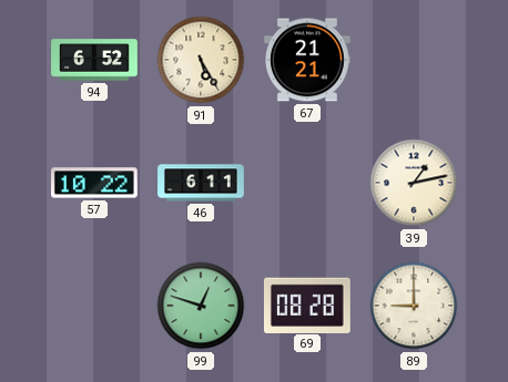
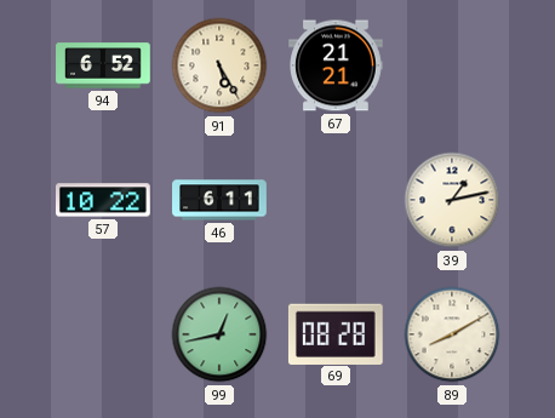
99: 12:48 -> 12:43 (219, 334)
89: 9:00 -> 8:10 (452, 334)
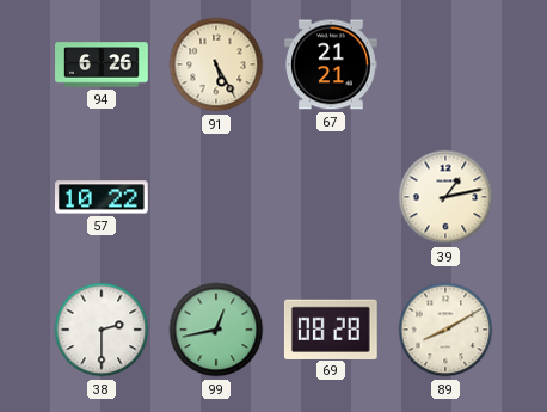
94: 6:52 -> 6:26 (102, 64)
46: 6:11 -> none (219, 200)
38: none -> 2:30 (102, 330)
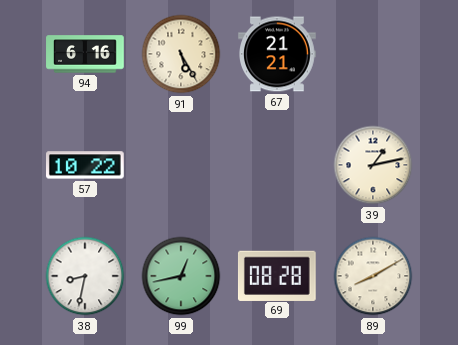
94: 6:26 -> 6:16 (85, 54)
38: 2:30 -> 8:32 (85, 276)
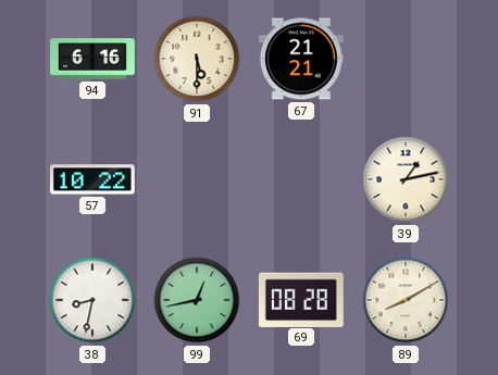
91: 5:25 -> 5:30 (197, 59)
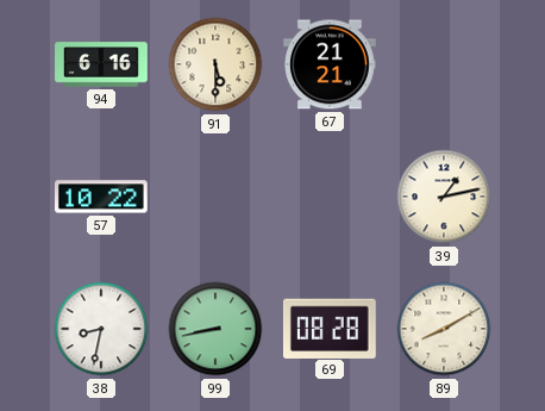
99: 12:43 -> 8:43 (215, 329)
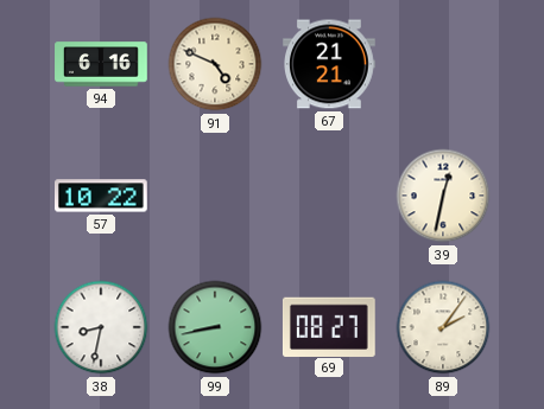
91: 5:30 -> 4:49 (215, 64)
39: 1:13 -> 12:32 (443, 196)
69: 08:28 -> 08:27 (329, 326)
89: 8:10 -> 2:06 (443, 327)
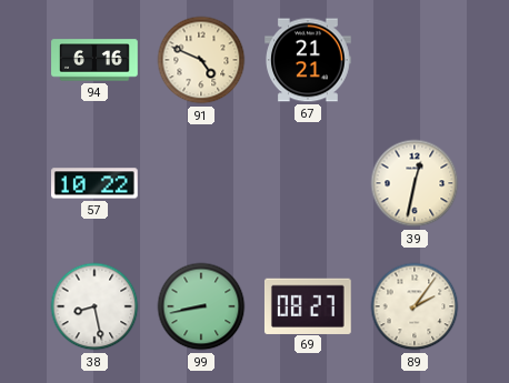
38: 8:32 -> 8:28 (94, 306)
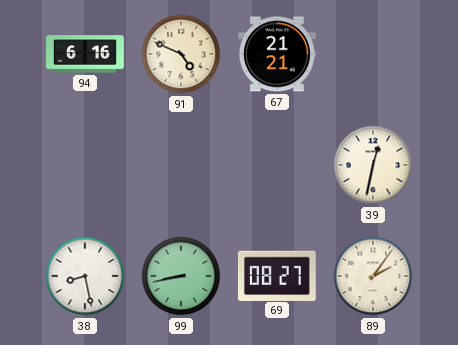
57: 10:22 -> none (96, 183)
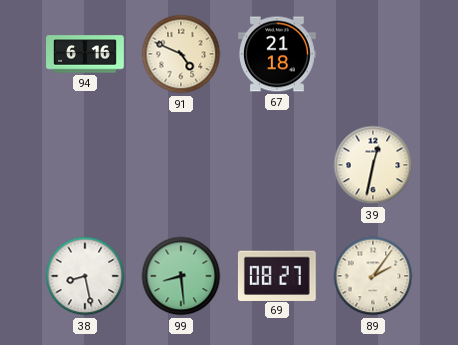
67: 21:21 -> 21:18 (278, 54)
99: 8:43 -> 8:29 (181, 276)
